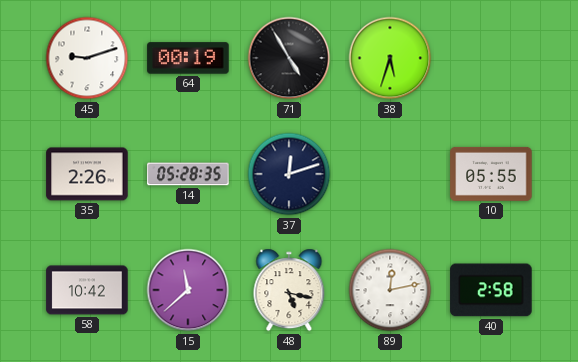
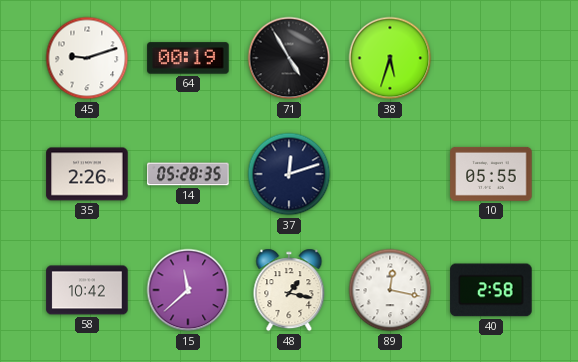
48: 5:17 -> 1:17 (289, 290)
89: 12:13 -> 12:17 (390, 290)
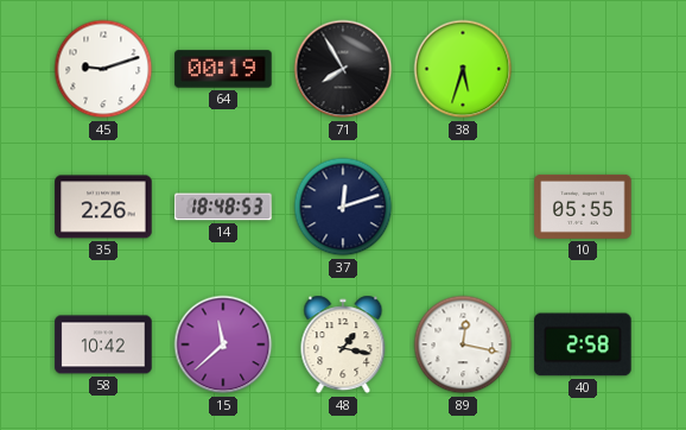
71: 4:55 -> 7:55 (343, 69)
14: 05:28 -> 18:48 (223, 207)
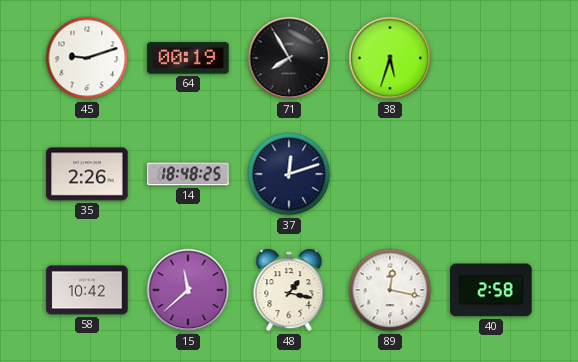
14: 18:48:53 -> 18:48:25 (188, 174)
10: 05:55 -> none (583, 207)
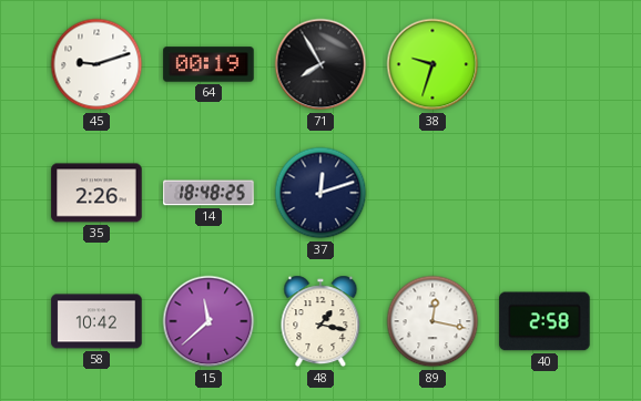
38: 5:33 -> 9:33 (433, 64)
